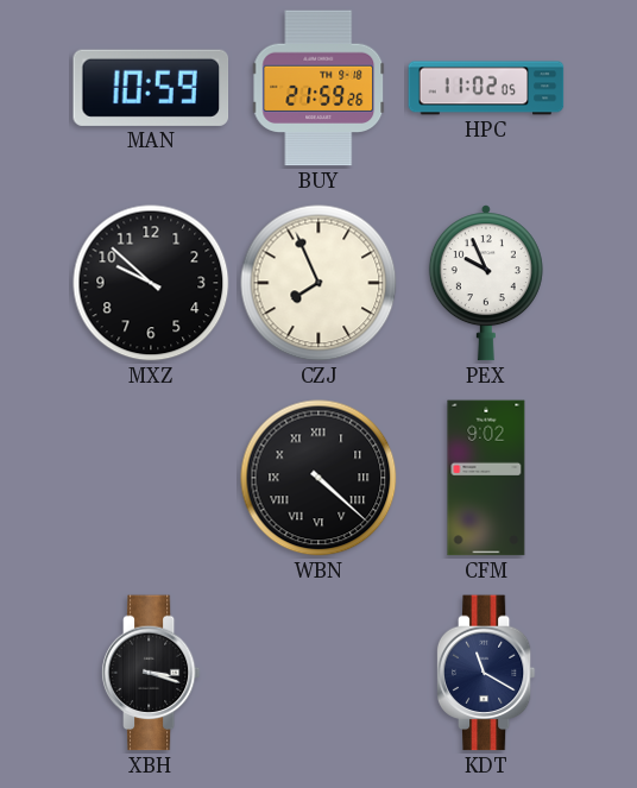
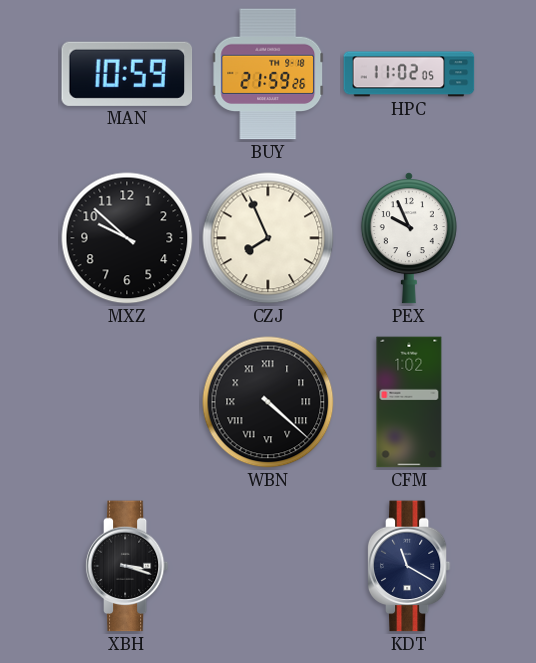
CFM: 9:02 -> 1:02 (409, 402)
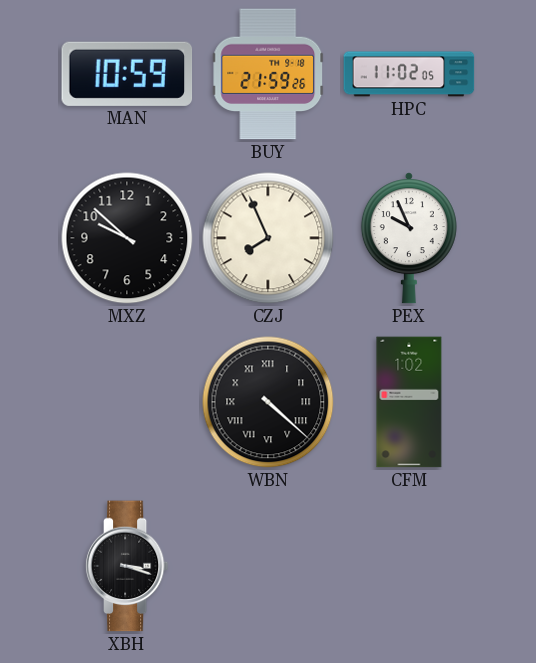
KDT: 11:20 -> none (409, 566)
